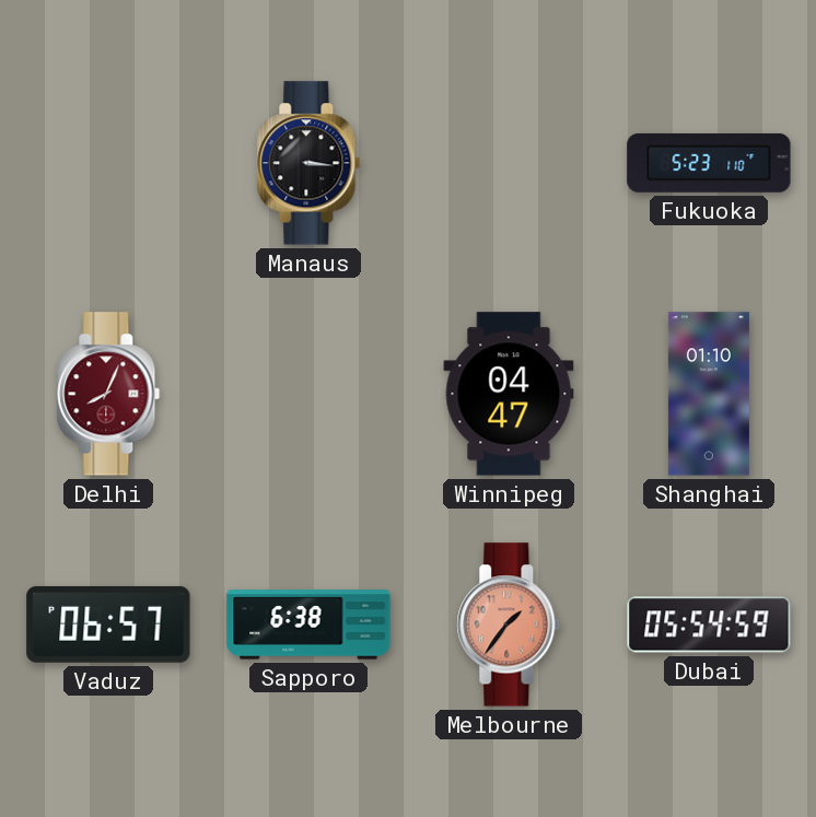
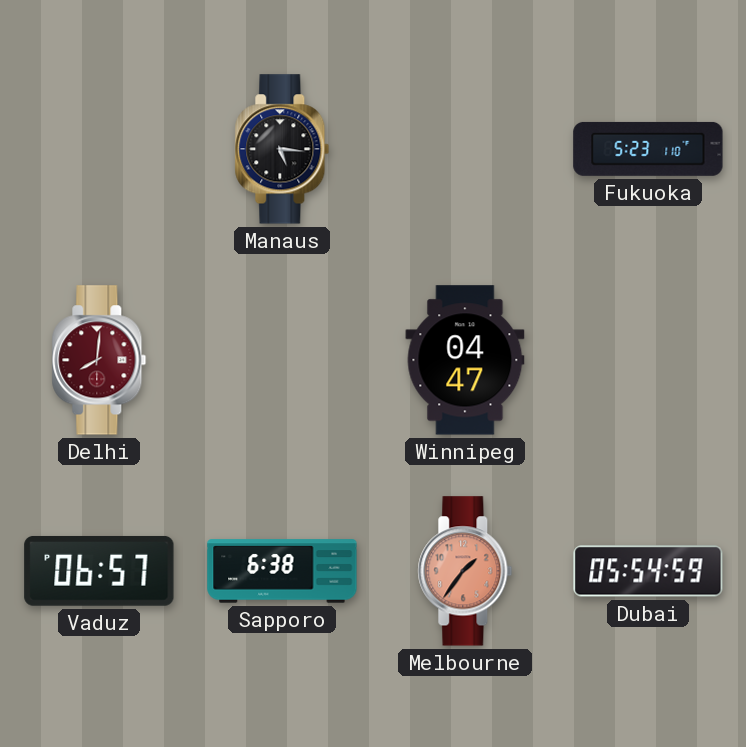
Manaus: 3:16 -> 5:16 (282, 149)
Delhi: 8:04 -> 8:01 (99, 360)
Shanghai: 01:10 -> none (709, 394)
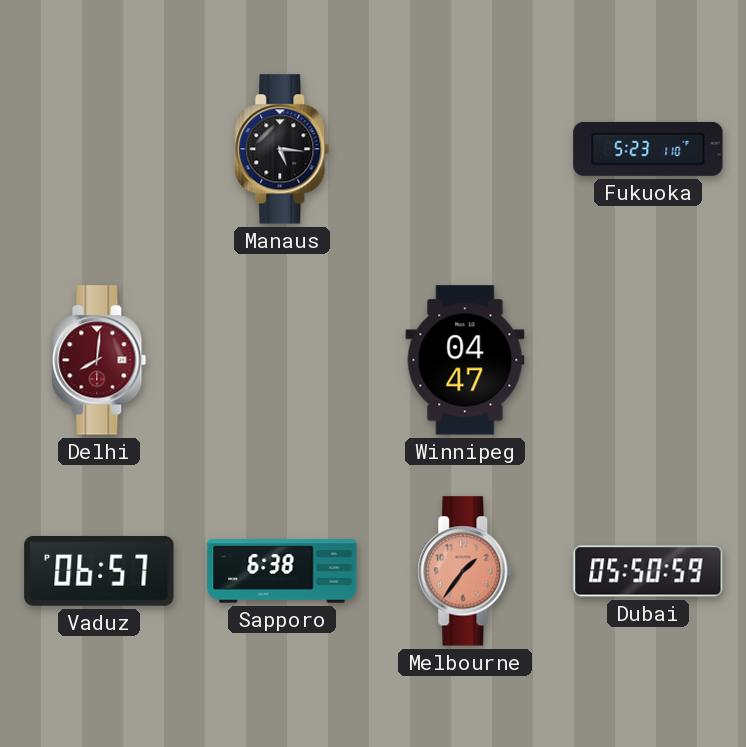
Dubai: 05:54 -> 05:50 (648, 571)
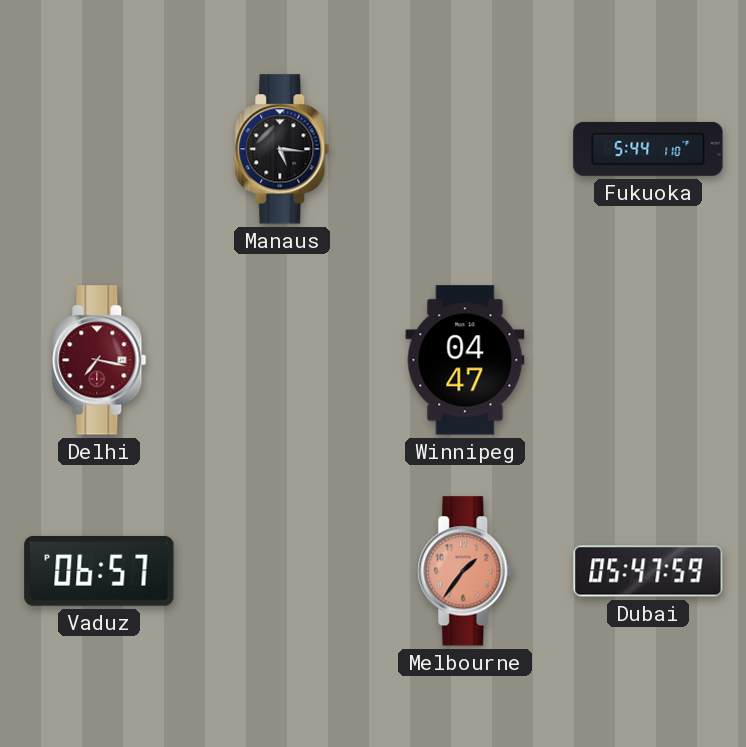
Fukuoka: 5:23 -> 5:44 (648, 149)
Delhi: 8:01 -> 7:17 (99, 360)
Sapporo: 6:38 -> none (282, 571)
Dubai: 05:50 -> 05:47 (648, 571)
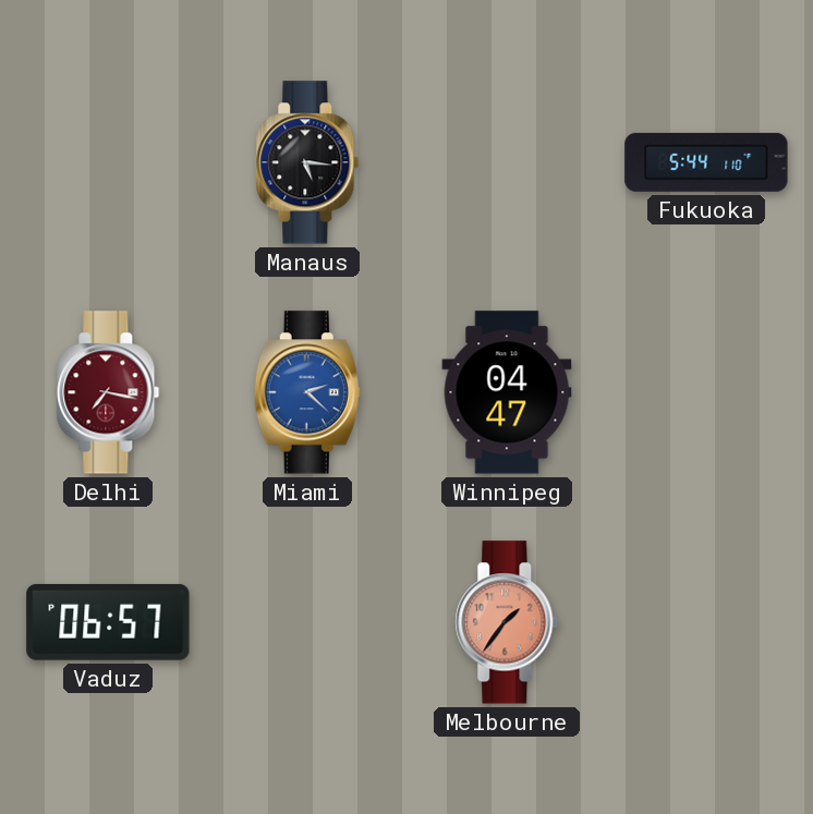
Miami: none -> 2:22 (307, 392)
Dubai: 05:47 -> none (648, 571)
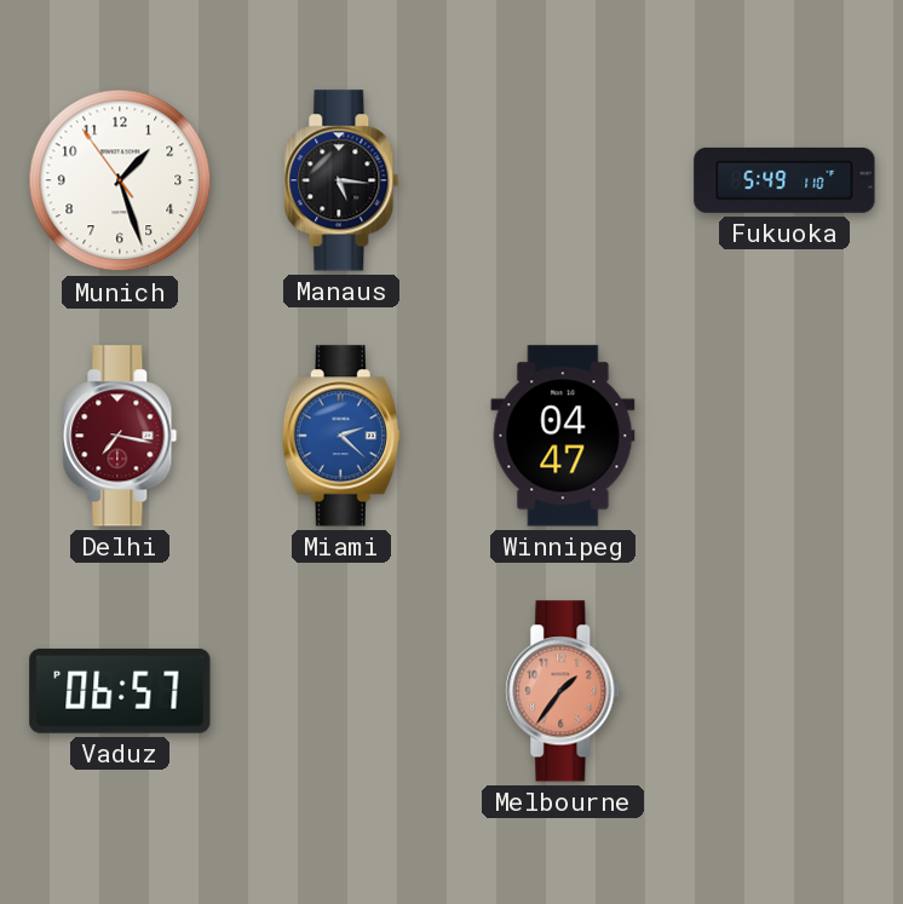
Munich: none -> 1:26 (120, 180)
Fukuoka: 5:44 -> 5:49 (784, 180)
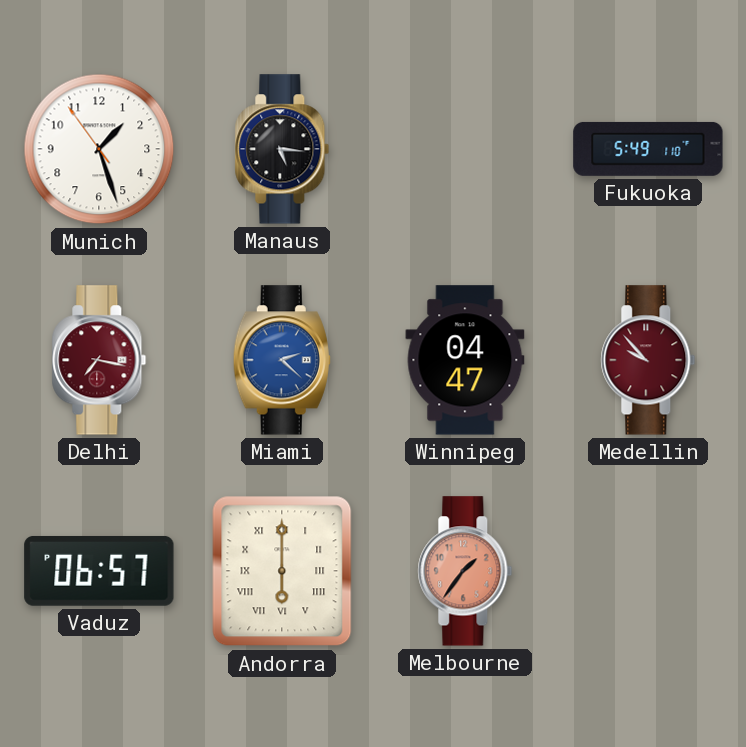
Medellin: none -> 9:53 (648, 360)
Andorra: none -> 6:00 (282, 571)
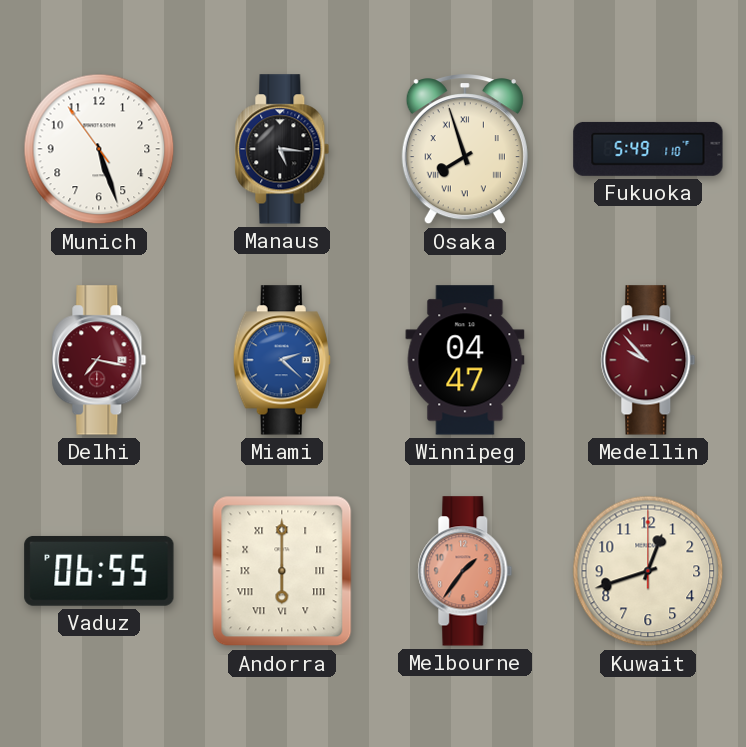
Munich: 1:26 -> 5:26 (99, 149)
Osaka: none -> 7:57 (465, 150)
Vaduz: 06:57 -> 06:55 (99, 571)
Kuwait: none -> 12:42 (648, 571)
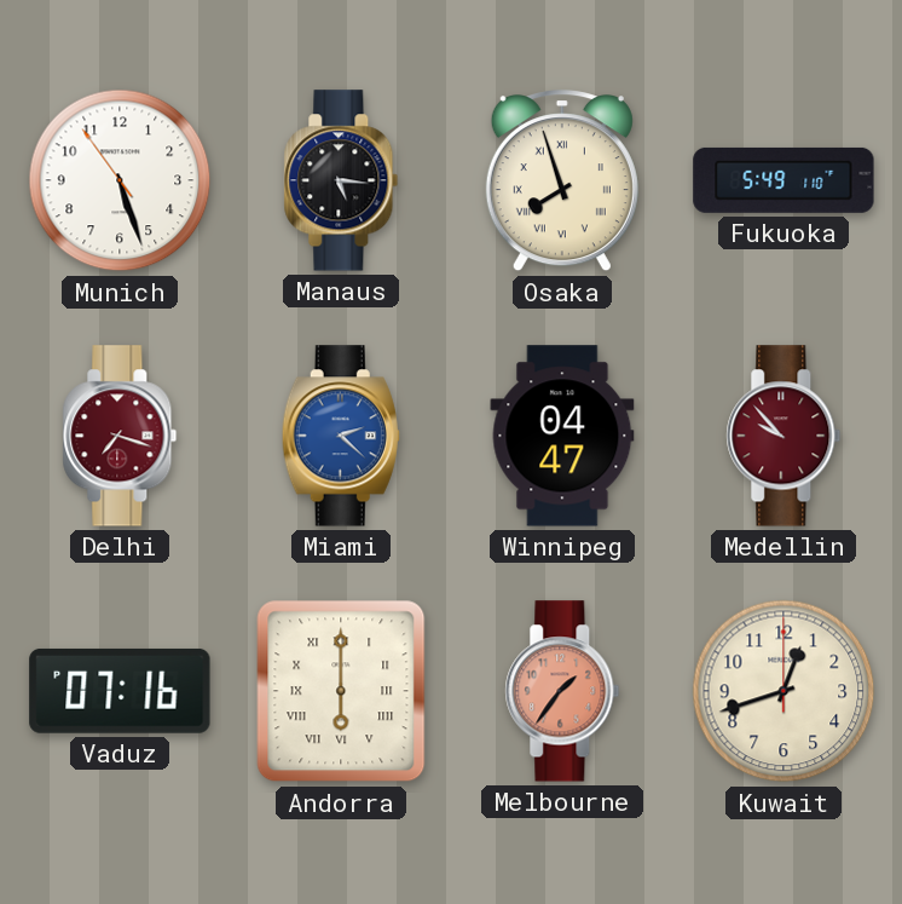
Delhi: 7:17 -> 7:18 (120, 436)
Vaduz: 06:55 -> 07:16 (120, 691)
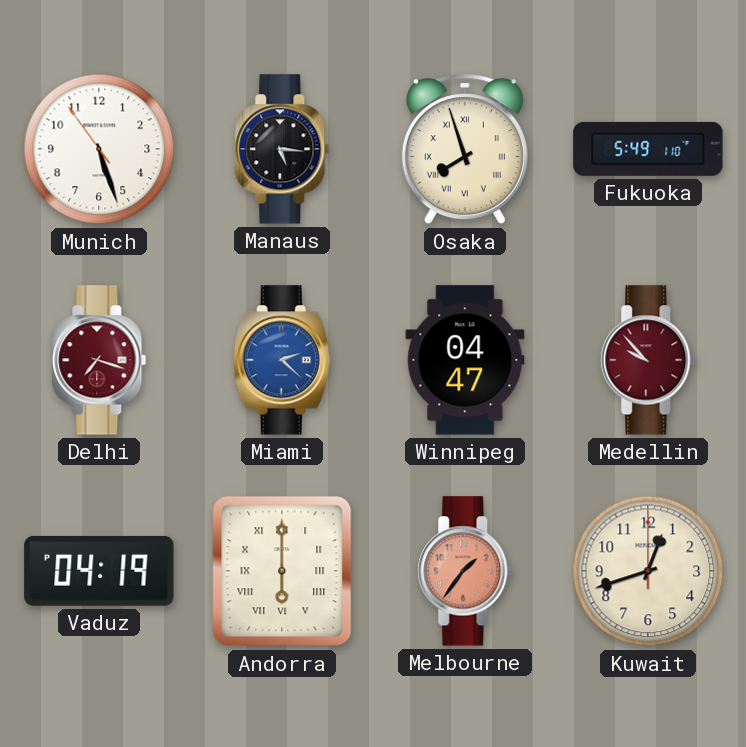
Vaduz: 07:16 -> 04:19 (99, 571)
